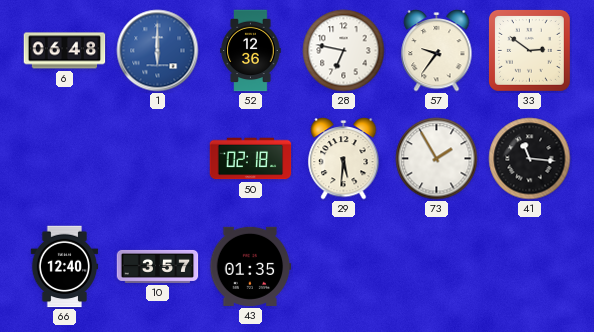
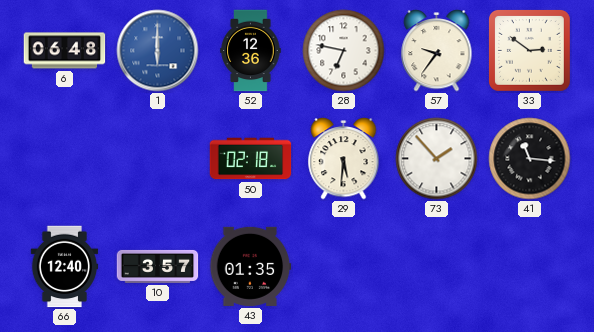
73: 1:55 -> 1:53 (437, 159)
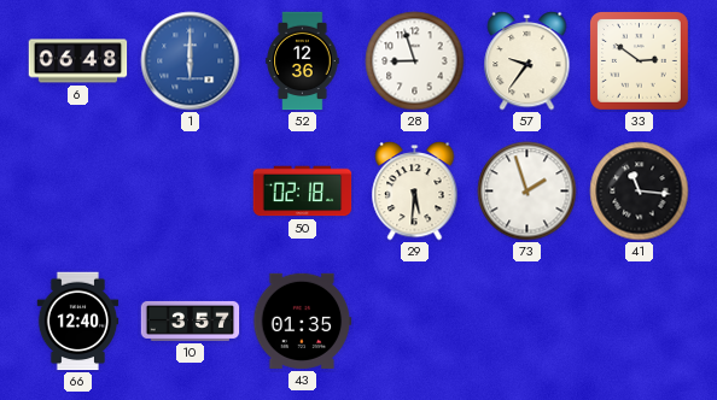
28: 6:47 -> 8:57 (415, 61)
73: 1:53 -> 1:57 (527, 192)
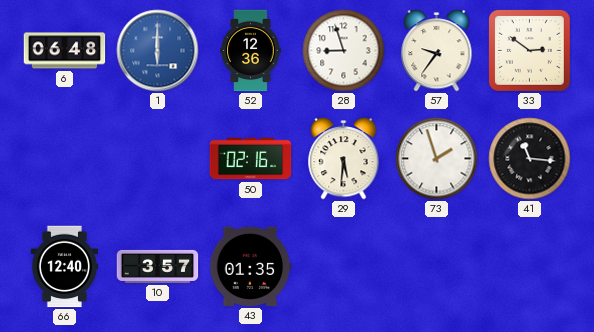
50: 02:18 -> 02:16 (251, 159)
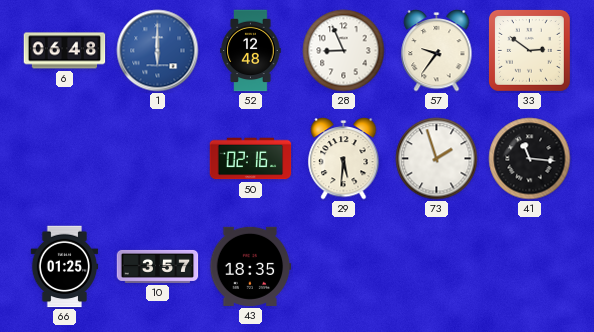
52: 12:36 -> 12:48 (251, 51)
28: 8:57 -> 8:56 (344, 51)
66: 12:40 -> 01:25 (65, 267)
43: 01:35 -> 18:35 (251, 266)
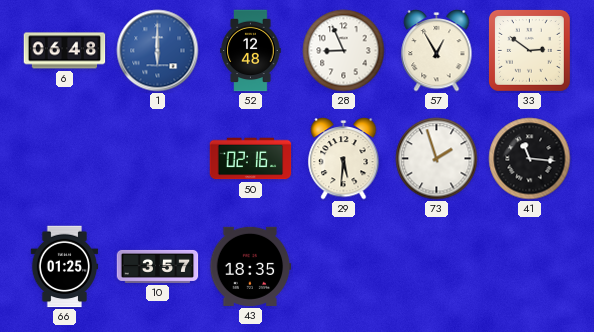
57: 9:36 -> 12:55 (437, 51)
